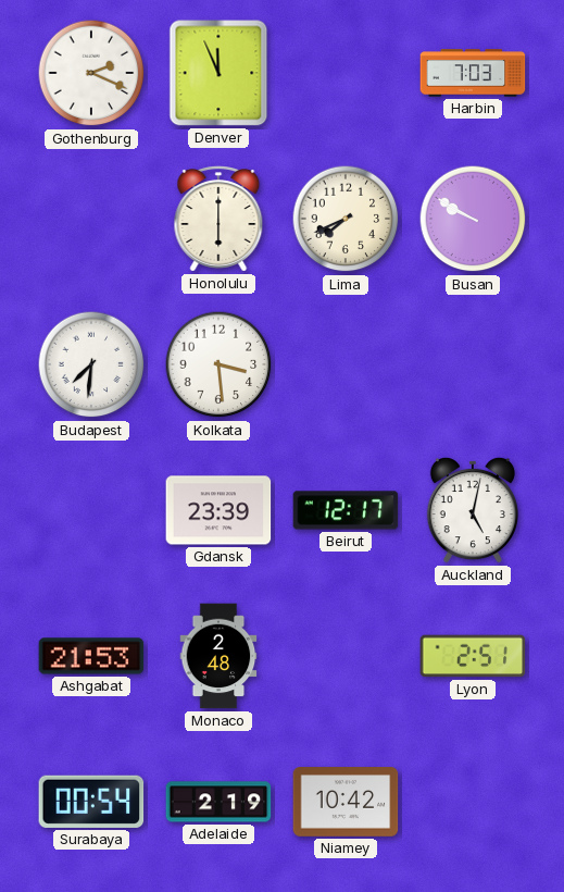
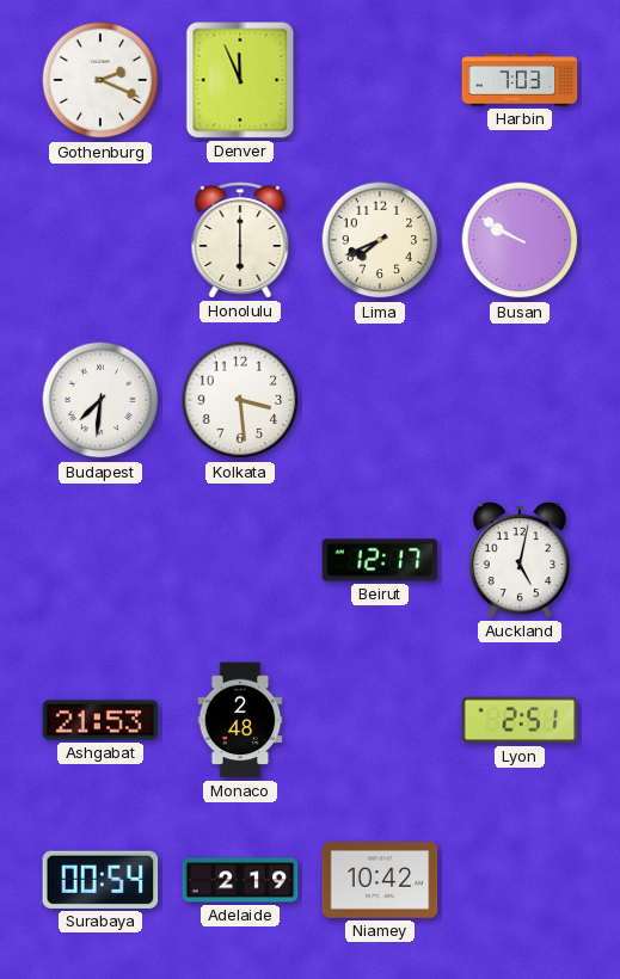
Gdansk: 23:39 -> none (218, 510)
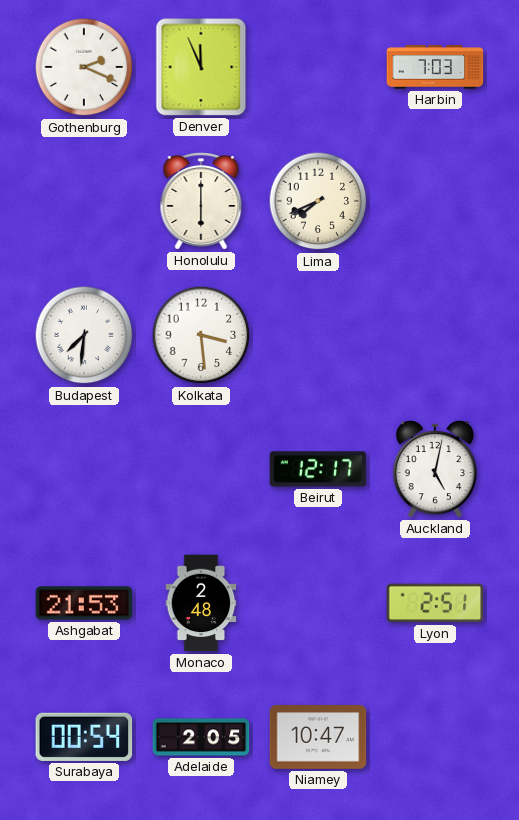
Busan: 9:50 -> none (520, 240)
Adelaide: 2:19 -> 2:05 (201, 737)
Niamey: 10:42 -> 10:47 (318, 737)
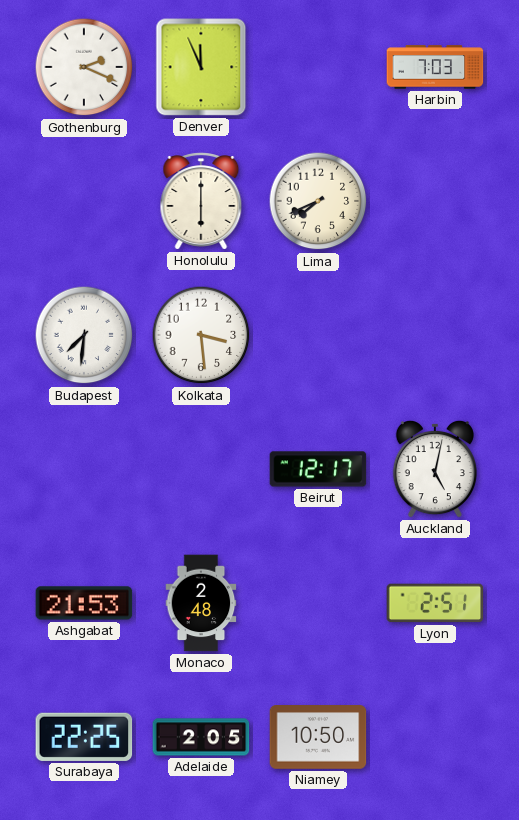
Surabaya: 00:54 -> 22:25 (84, 737)
Niamey: 10:47 -> 10:50 (318, 737)
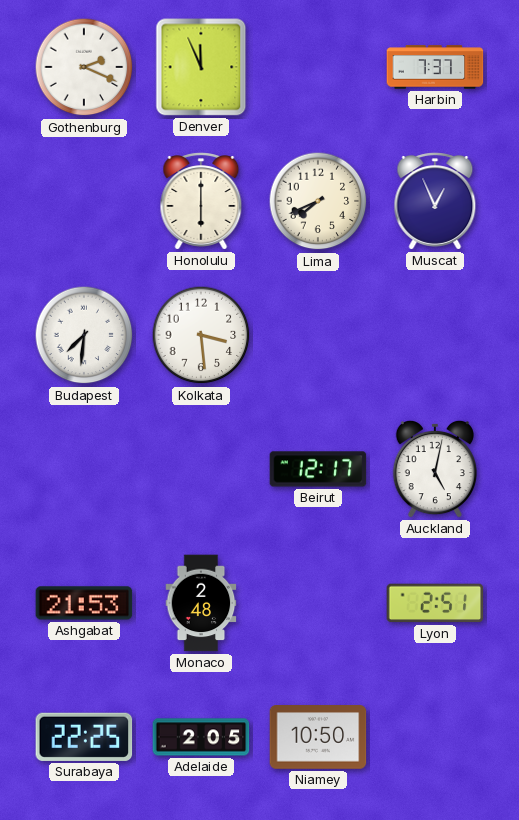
Harbin: 7:03 -> 7:37 (435, 67)
Muscat: none -> 12:56 (435, 201)
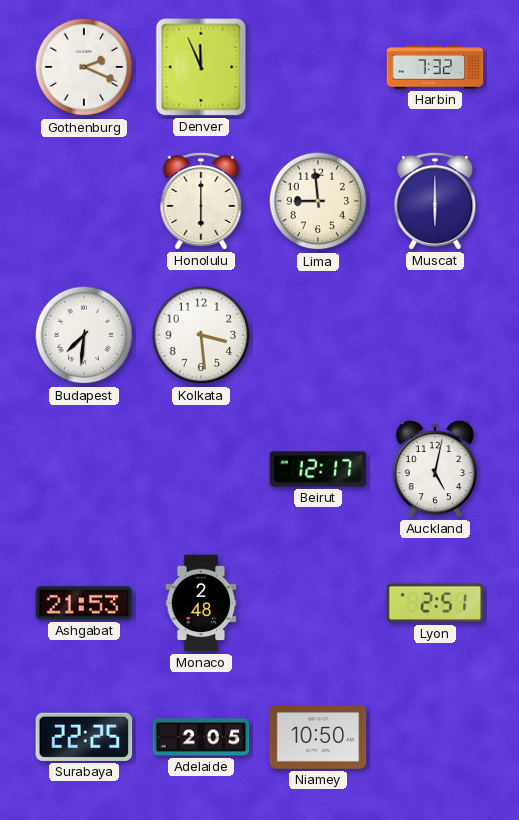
Harbin: 7:37 -> 7:32 (435, 67)
Lima: 7:41 -> 8:59 (318, 201)
Muscat: 12:56 -> 6:00 (435, 201)
